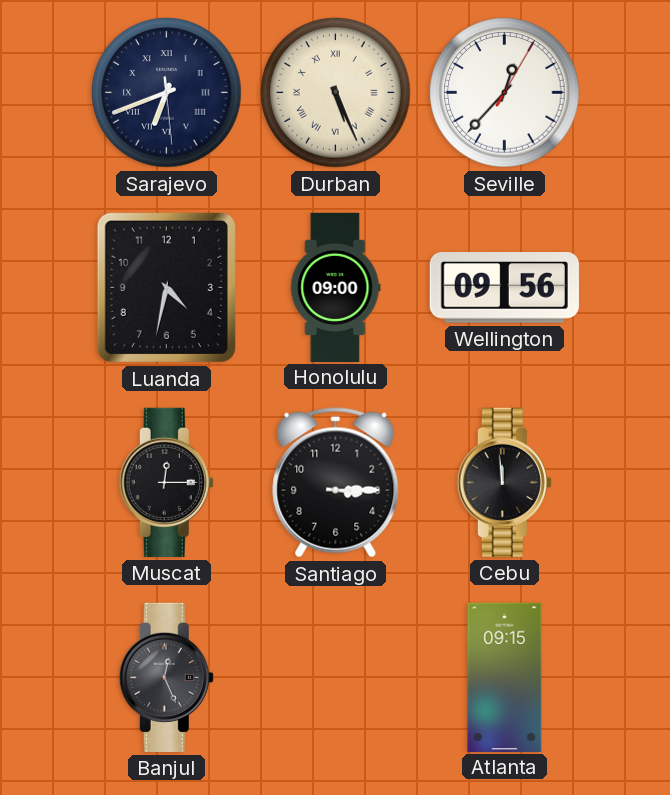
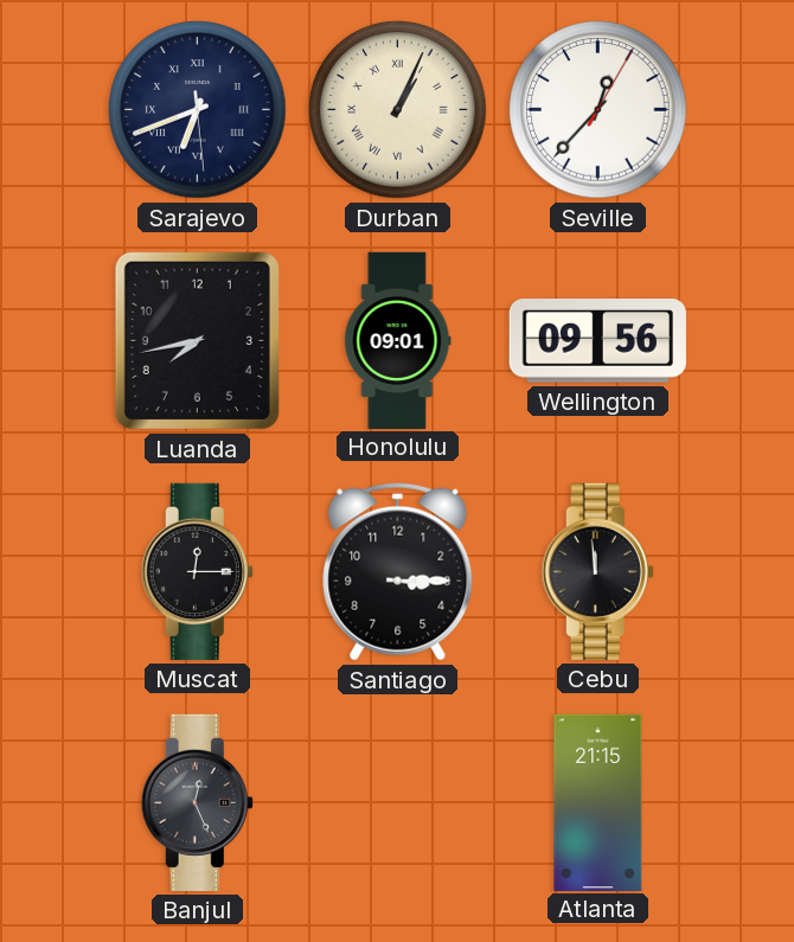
Durban: 5:26 -> 1:04 (398, 110)
Luanda: 4:32 -> 7:43 (197, 340)
Honolulu: 09:00 -> 09:01 (398, 340)
Atlanta: 09:15 -> 21:15 (598, 802)
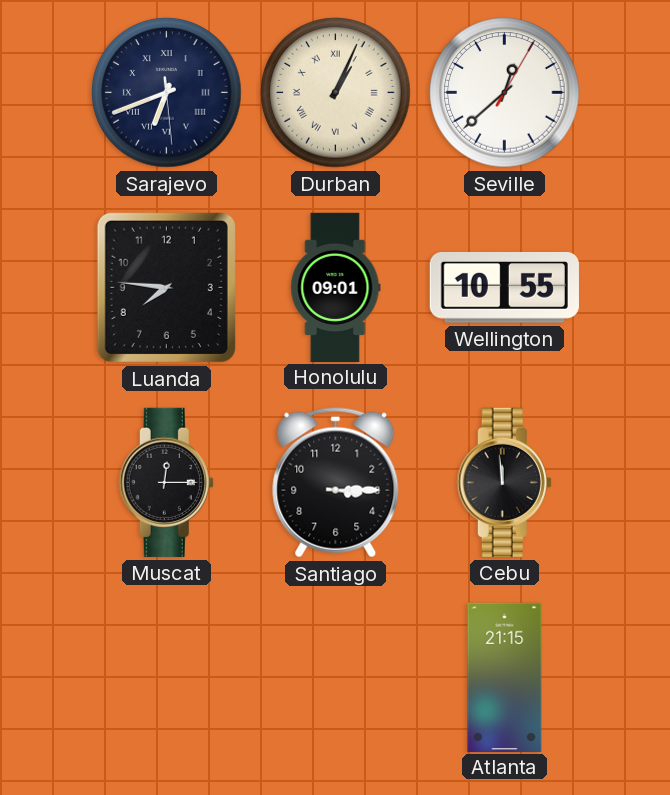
Seville: 12:37 -> 12:38 (505, 93)
Luanda: 7:43 -> 7:46 (166, 287)
Wellington: 09:56 -> 10:55 (504, 288)
Banjul: 12:26 -> none (197, 802)
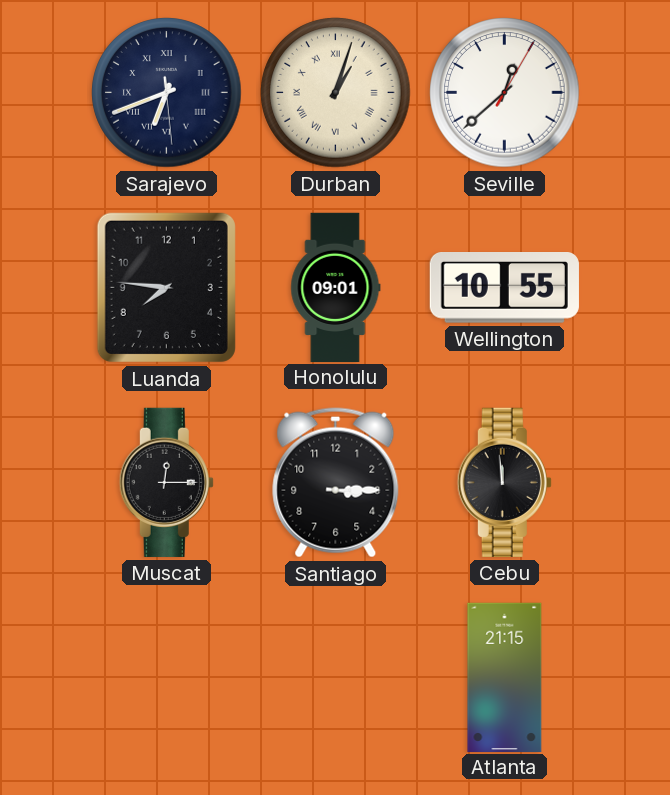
Durban: 1:04 -> 1:03 (336, 93)
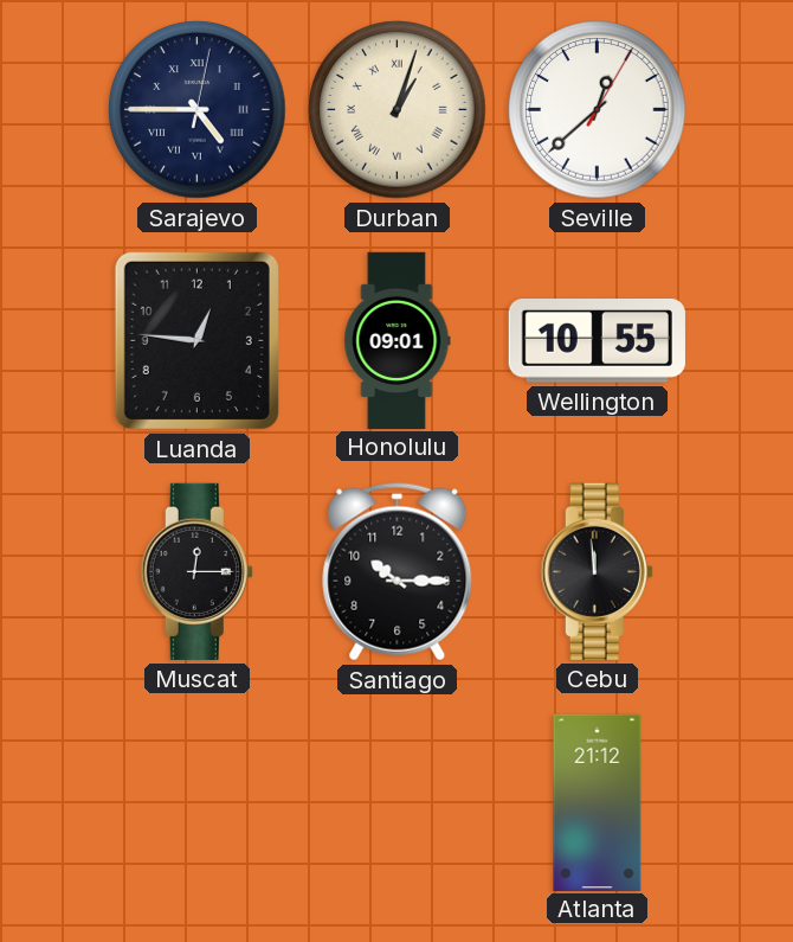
Sarajevo: 6:41 -> 4:45 (198, 110)
Luanda: 7:46 -> 12:46 (196, 340)
Santiago: 3:15 -> 10:15 (398, 572)
Atlanta: 21:15 -> 21:12 (598, 802)
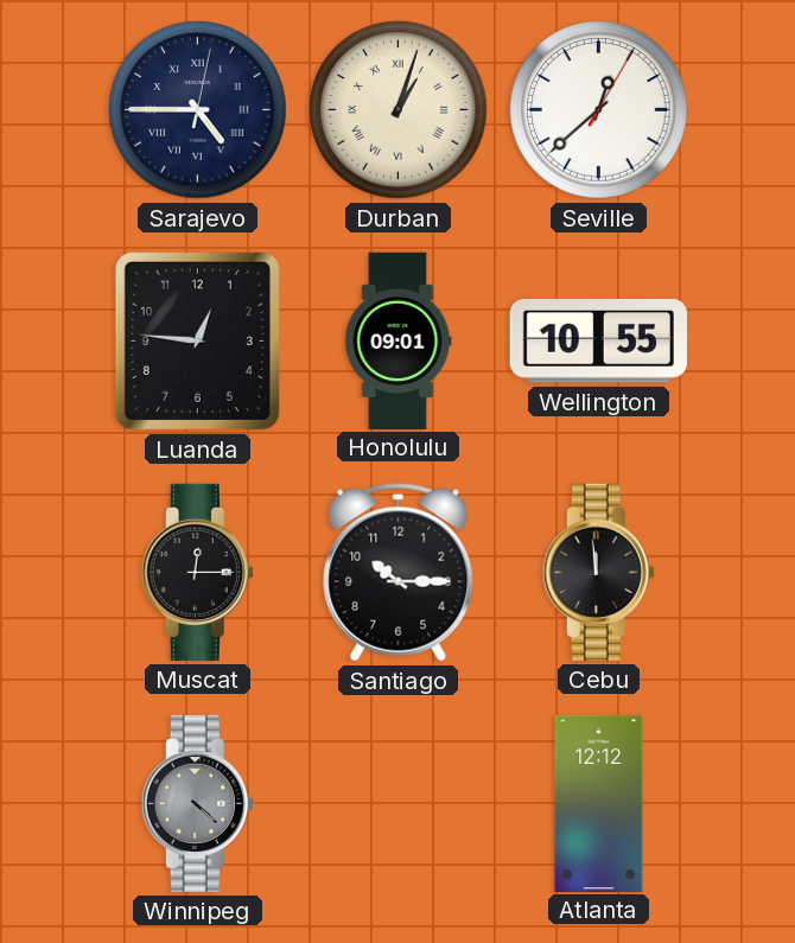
Winnipeg: none -> 4:22 (197, 803)
Atlanta: 21:12 -> 12:12 (599, 803)
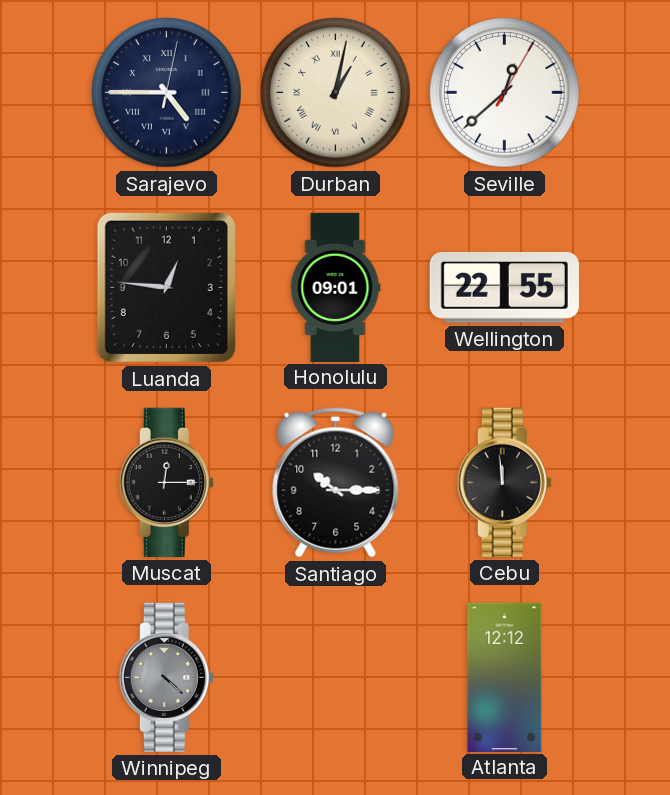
Durban: 1:03 -> 1:02 (336, 93)
Wellington: 10:55 -> 22:55 (504, 288)
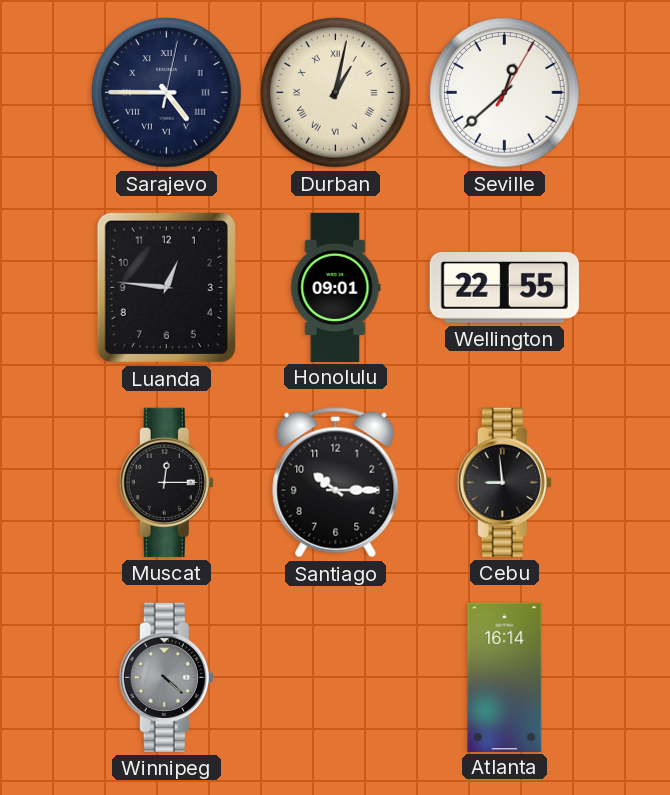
Cebu: 11:59 -> 8:59 (504, 482)
Atlanta: 12:12 -> 16:14 (505, 677)
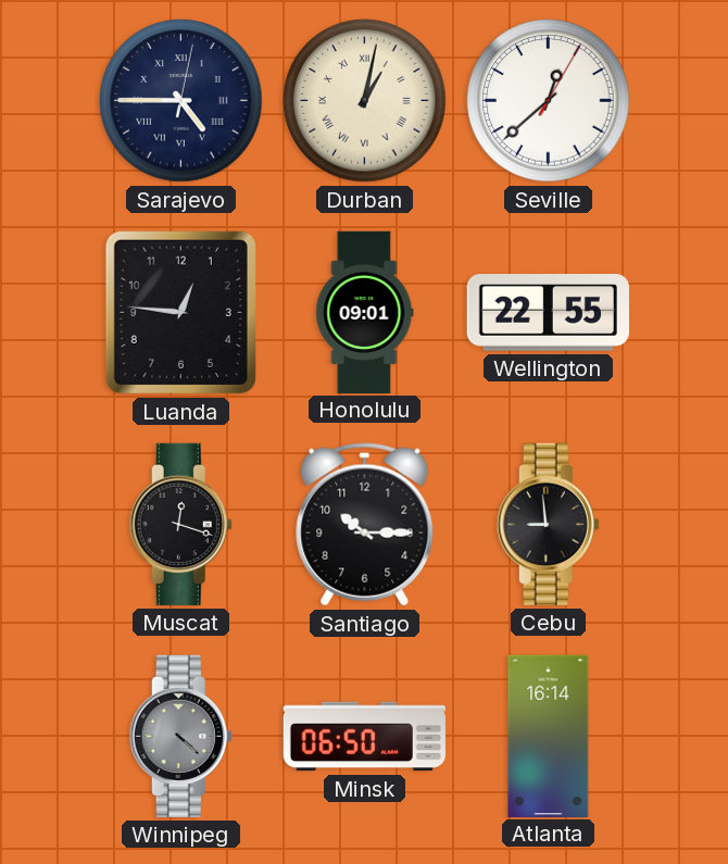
Muscat: 12:15 -> 12:18 (180, 524)
Minsk: none -> 06:50 (364, 737)
